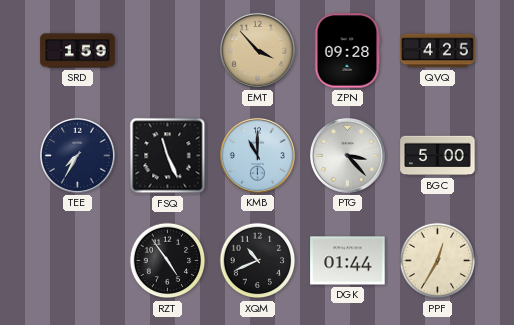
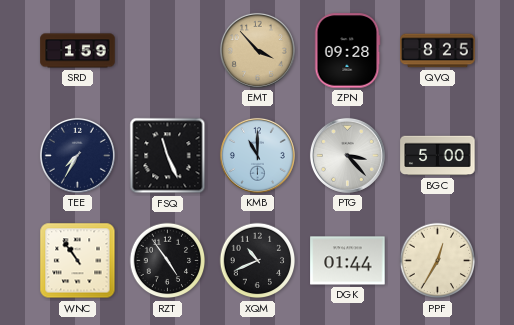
QVQ: 4:25 -> 8:25 (438, 51)
WNC: none -> 10:54 (78, 261)
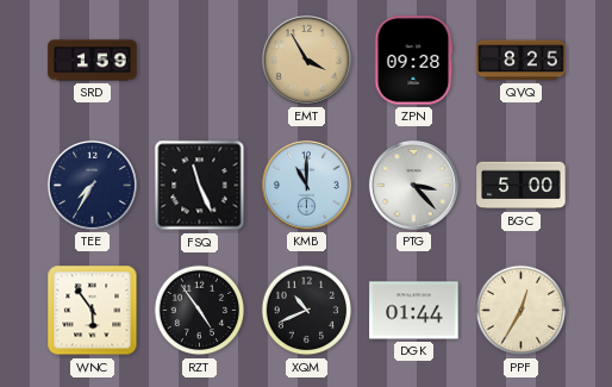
EMT: 3:53 -> 3:55 (306, 60)
WNC: 10:54 -> 5:54 (93, 311)
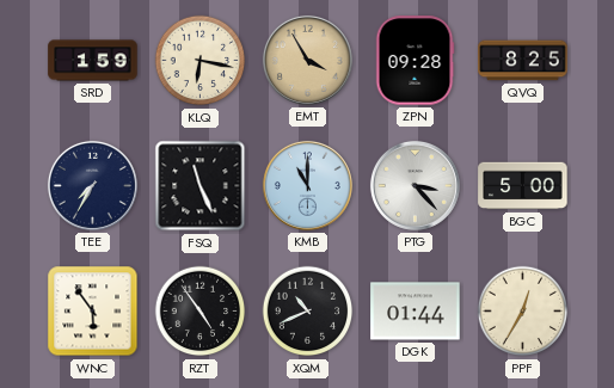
KLQ: none -> 6:17 (201, 61)
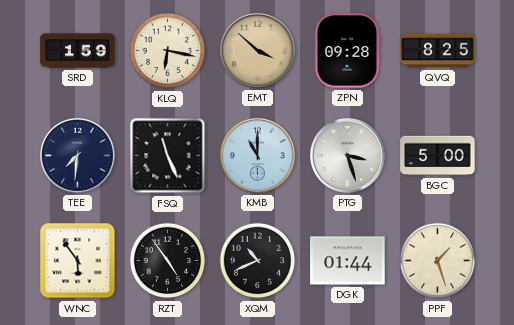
EMT: 3:55 -> 3:52 (257, 50)
TEE: 7:35 -> 7:31 (77, 155)
PTG: 3:23 -> 3:27 (347, 155)
PPF: 12:35 -> 1:27 (438, 261)
